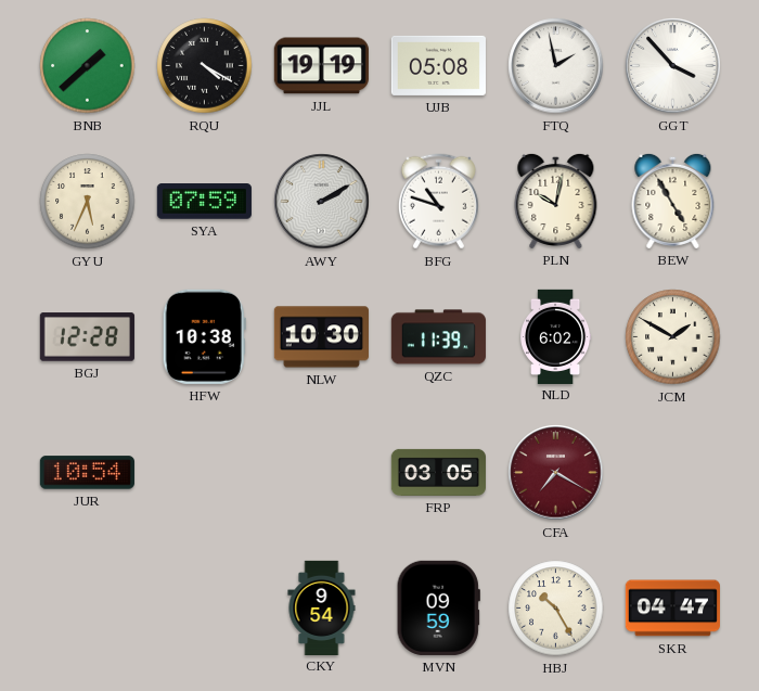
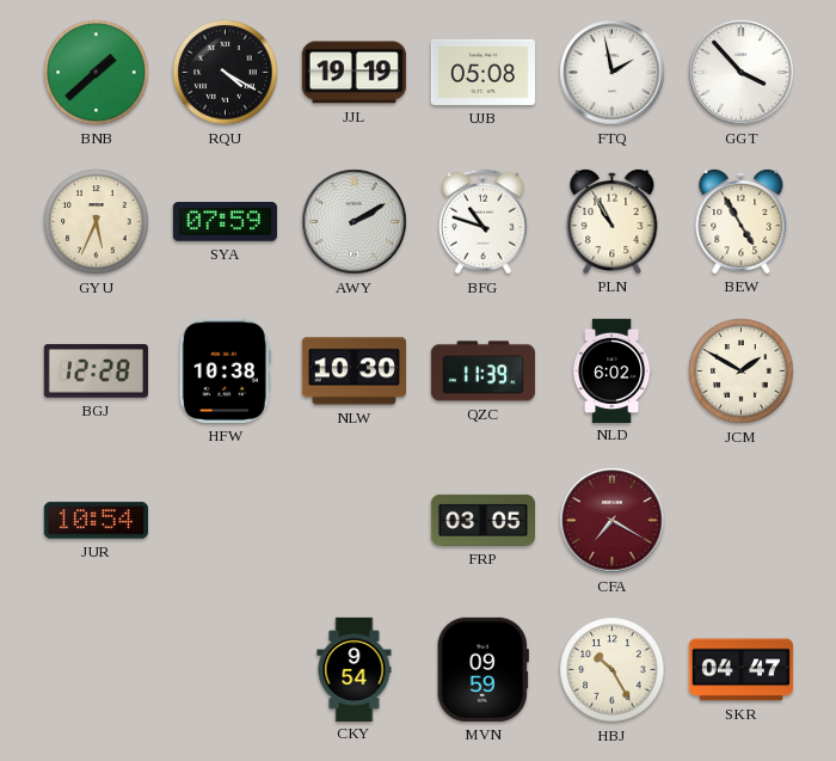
PLN: 10:02 -> 10:55 (613, 221)
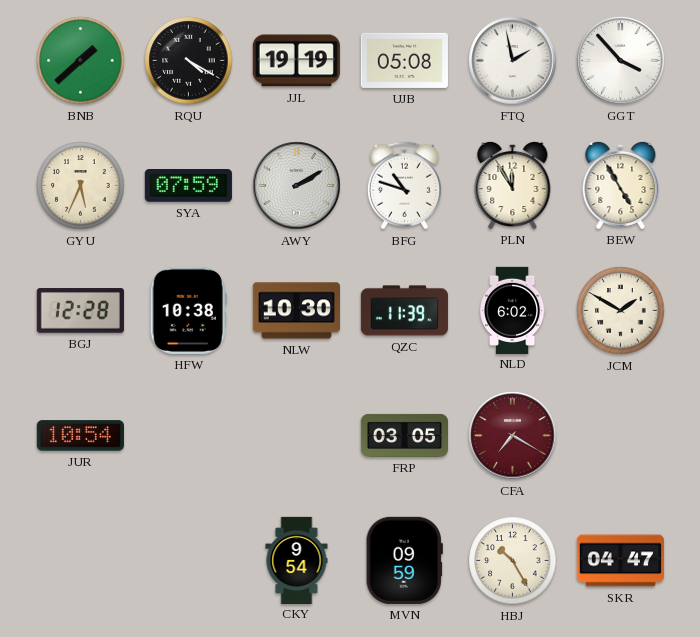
PLN: 10:55 -> 11:55 (513, 185)
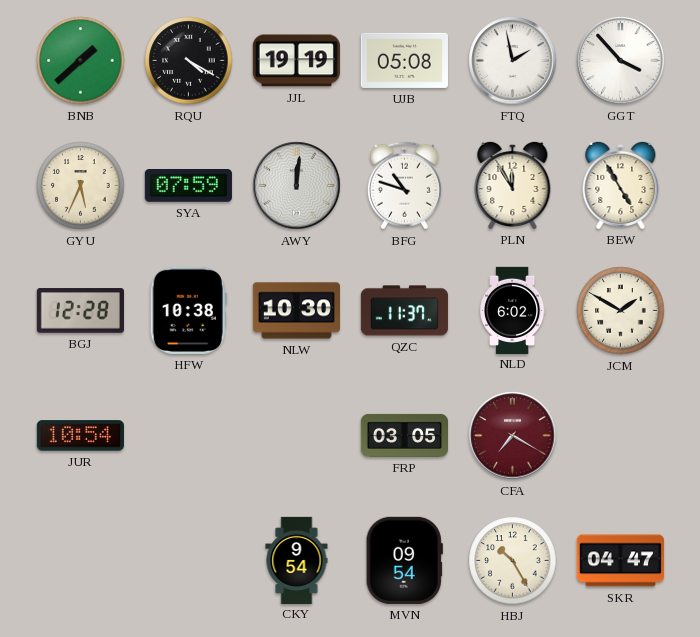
AWY: 2:10 -> 12:01 (297, 186)
QZC: 11:39 -> 11:37 (404, 311)
MVN: 09:59 -> 09:54 (404, 560)
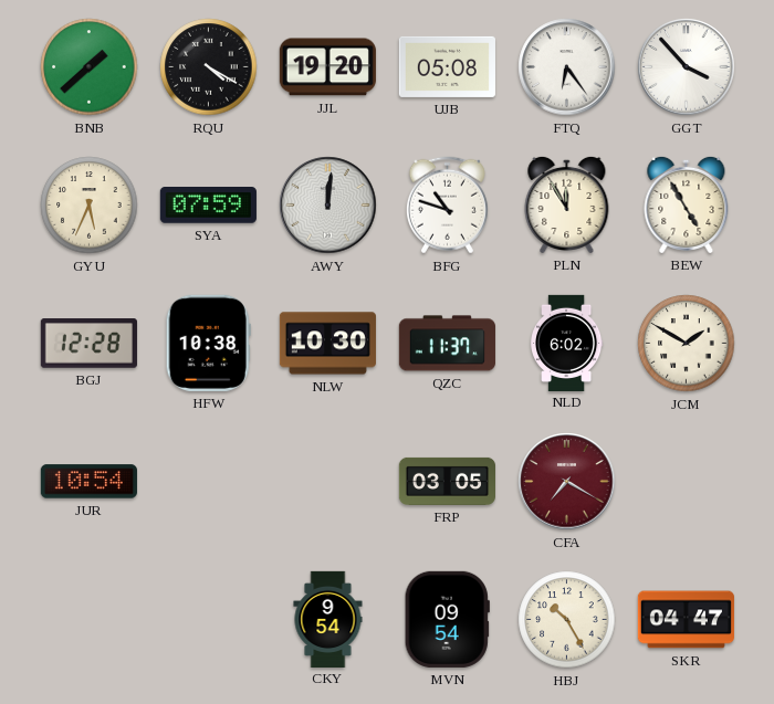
JJL: 19:19 -> 19:20 (327, 67)
FTQ: 1:58 -> 6:24 (567, 67)
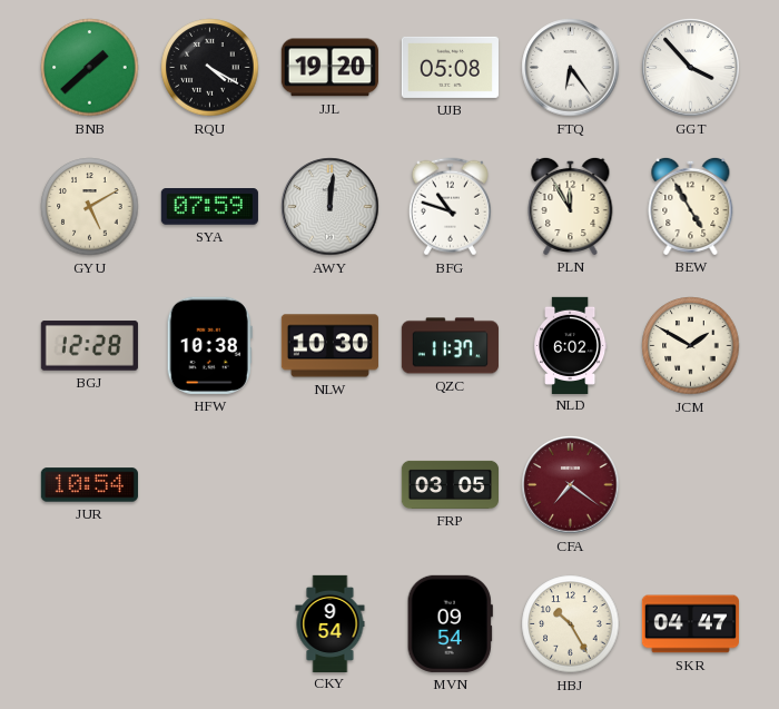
GYU: 5:34 -> 5:10 (90, 207)
CFA: 7:20 -> 7:21 (571, 485)
